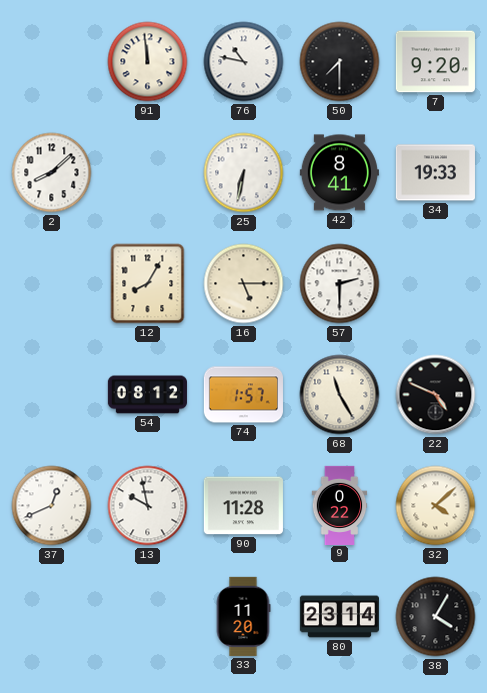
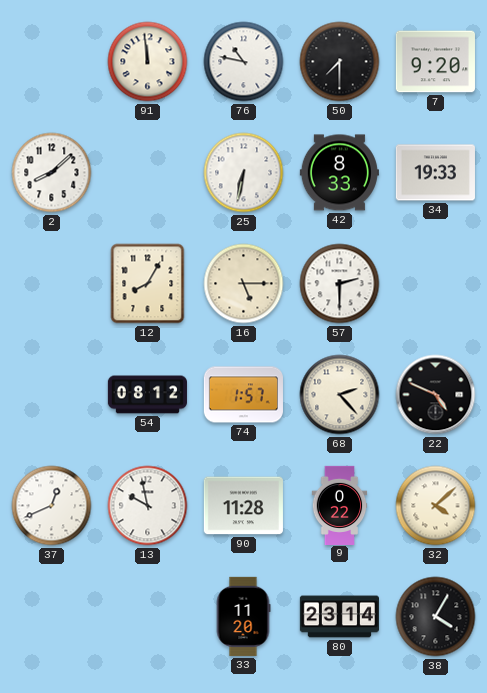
42: 8:41 -> 8:33 (339, 173)
68: 11:25 -> 2:23 (340, 395)
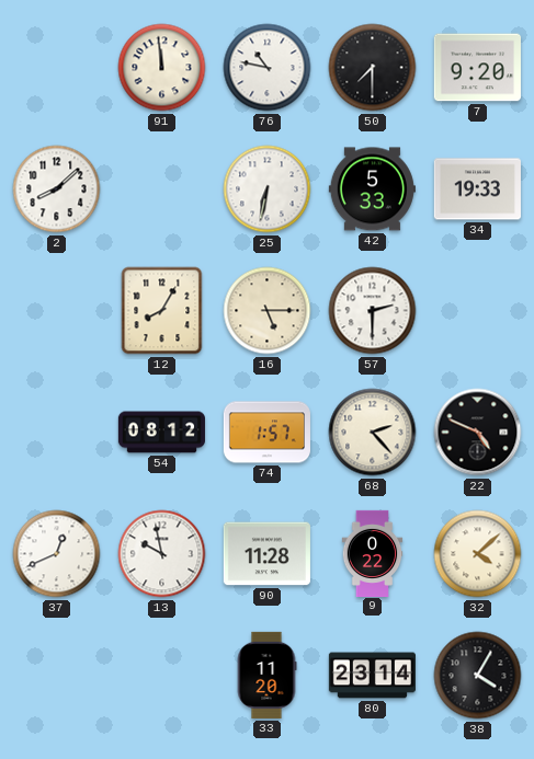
42: 8:33 -> 5:33 (372, 189)
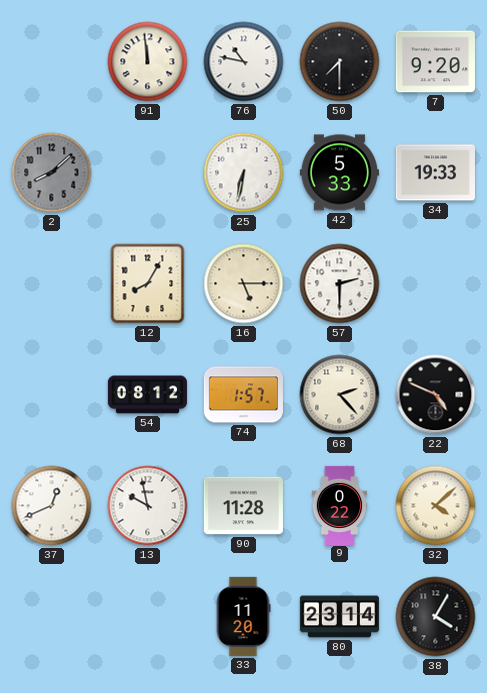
2 dial: white -> grey (52, 173)
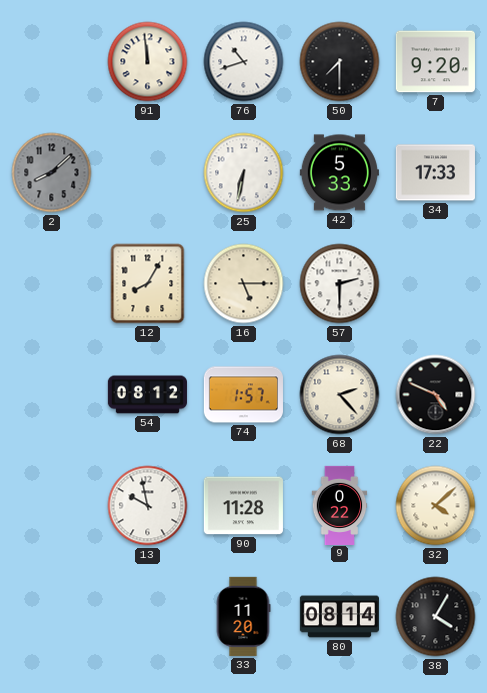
76: 10:47 -> 10:42 (244, 62)
34: 19:33 -> 17:33 (435, 173)
37: 12:41 -> none (52, 506)
80: 23:14 -> 08:14 (339, 617)
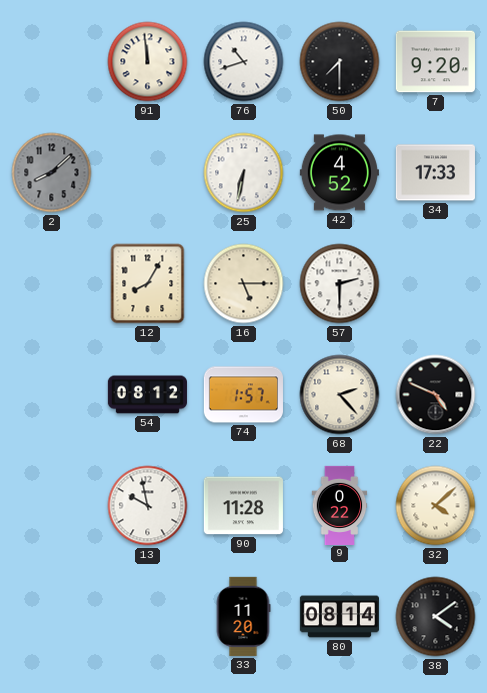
42: 5:33 -> 4:52 (339, 173)
38: 4:05 -> 4:09 (436, 617)
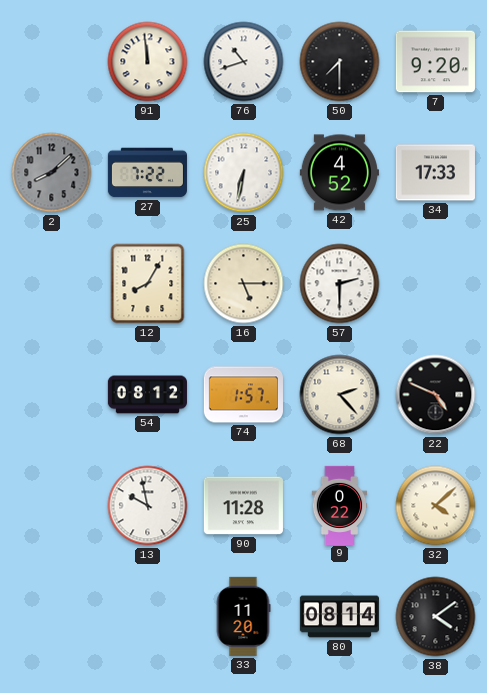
27: none -> 7:22 (147, 173)
